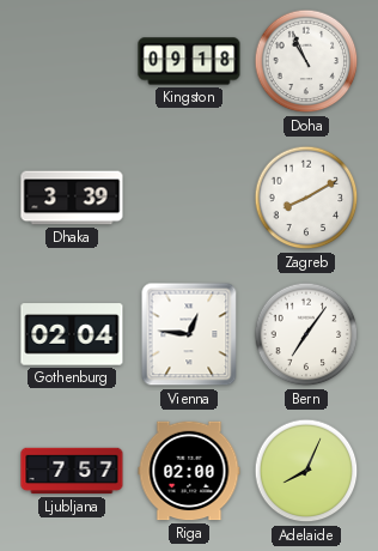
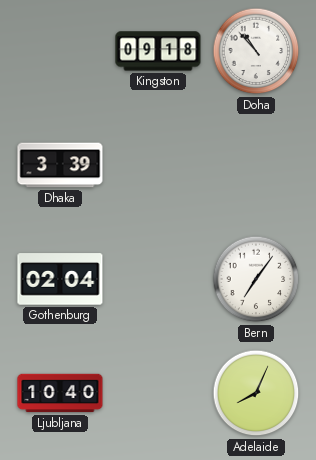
Doha: 10:56 -> 10:53 (256, 51)
Zagreb: 8:10 -> none (306, 198)
Vienna: 12:46 -> none (189, 334)
Ljubljana: 7:57 -> 10:40 (60, 393)
Riga: 02:00 -> none (189, 471)
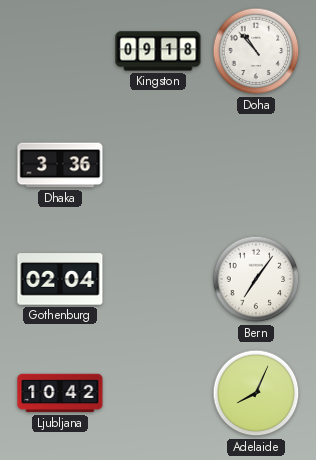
Dhaka: 3:39 -> 3:36 (60, 165)
Ljubljana: 10:40 -> 10:42 (60, 393)
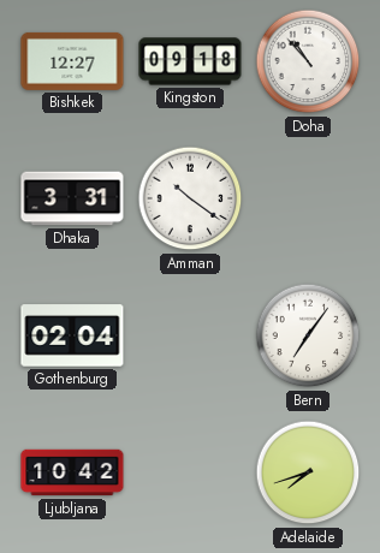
Bishkek: none -> 12:27 (72, 61)
Dhaka: 3:36 -> 3:31 (72, 198)
Amman: none -> 10:21 (190, 198)
Adelaide: 8:04 -> 7:42 (308, 472)
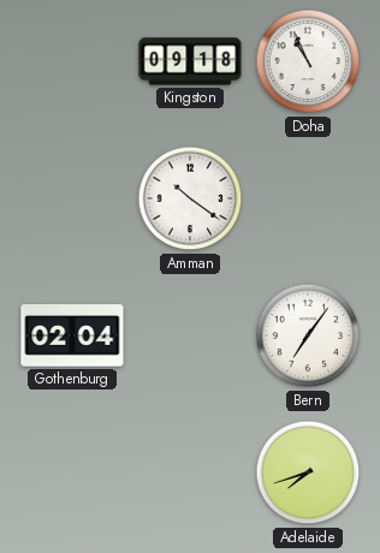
Bishkek: 12:27 -> none (72, 61)
Doha: 10:53 -> 10:56 (308, 61)
Dhaka: 3:31 -> none (72, 198)
Ljubljana: 10:42 -> none (72, 472)
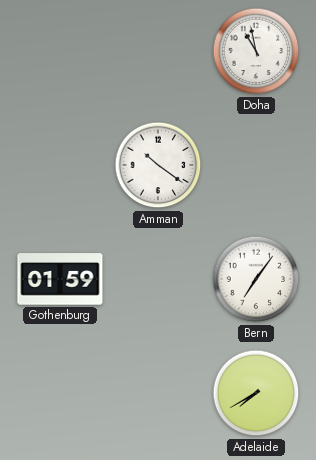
Kingston: 09:18 -> none (190, 61)
Doha: 10:56 -> 10:58 (256, 51)
Gothenburg: 02:04 -> 01:59 (60, 279)
Adelaide: 7:42 -> 7:40 (256, 393)
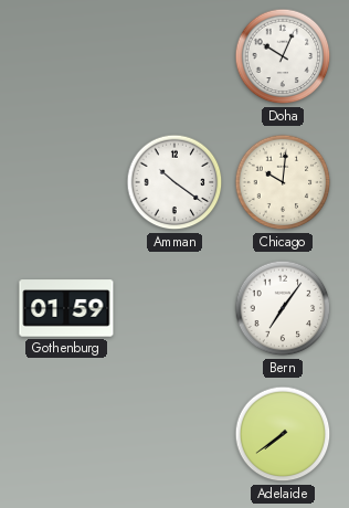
Doha: 10:58 -> 10:04 (283, 56)
Chicago: none -> 10:01 (283, 182)
Adelaide: 7:40 -> 7:39 (283, 434)
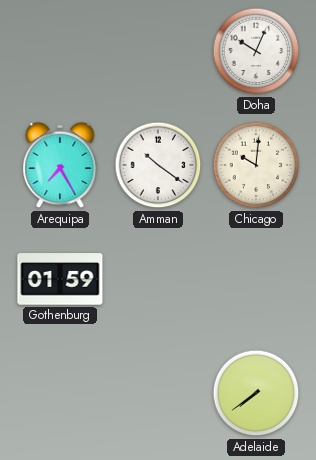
Arequipa: none -> 7:25 (60, 165)
Bern: 7:06 -> none (283, 308)
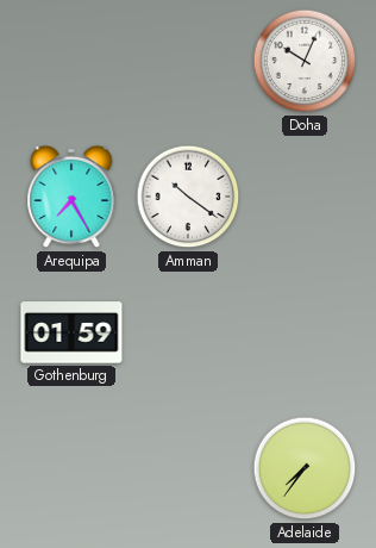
Chicago: 10:01 -> none (256, 165)
Adelaide: 7:39 -> 7:36 (305, 468)
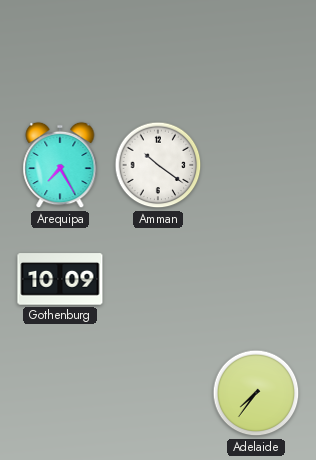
Doha: 10:04 -> none (305, 61)
Gothenburg: 01:59 -> 10:09 (60, 279)
